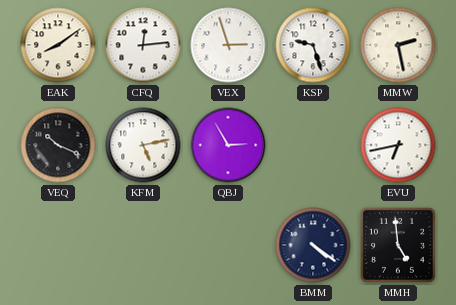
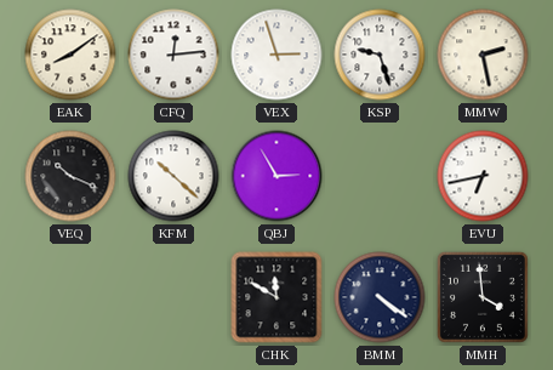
KFM: 5:13 -> 10:22 (173, 176)
CHK: none -> 11:50 (276, 297)
MMH: 4:59 -> 3:59 (483, 297)
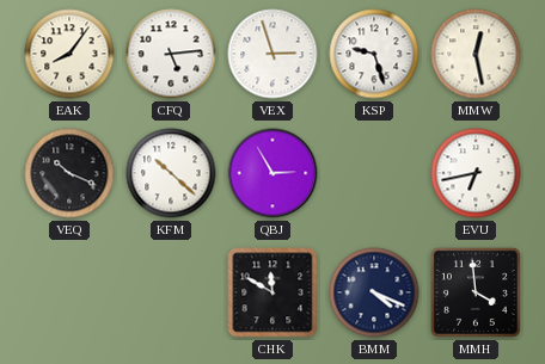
EAK: 8:09 -> 8:06 (69, 54)
CFQ: 12:14 -> 5:14 (171, 54)
MMW: 2:28 -> 12:28 (476, 54)
BMM: 4:21 -> 4:19 (374, 292)
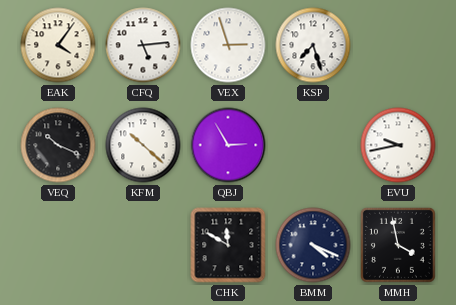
EAK: 8:06 -> 4:06 (58, 45)
KSP: 9:27 -> 7:27 (313, 45)
MMW: 12:28 -> none (476, 54)
EVU: 6:43 -> 9:43 (398, 145)
MMH: 3:59 -> 3:58 (398, 245)
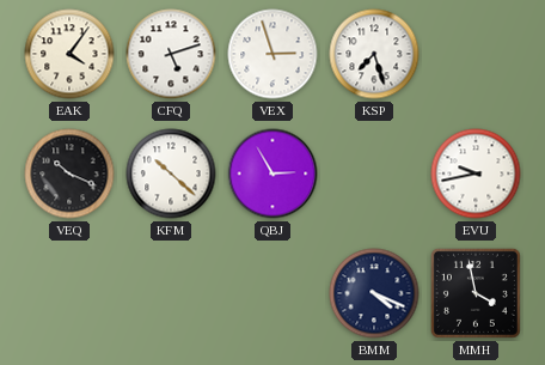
CFQ: 5:14 -> 5:12 (171, 54)
CHK: 11:50 -> none (228, 245)
